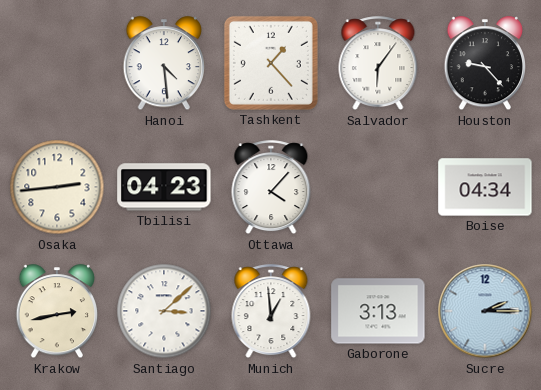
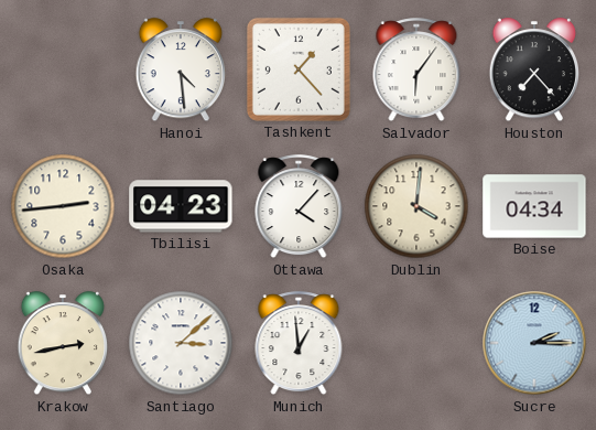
Houston: 9:23 -> 7:23 (533, 71)
Dublin: none -> 4:01 (416, 206)
Gaborone: 3:13 -> none (378, 311)
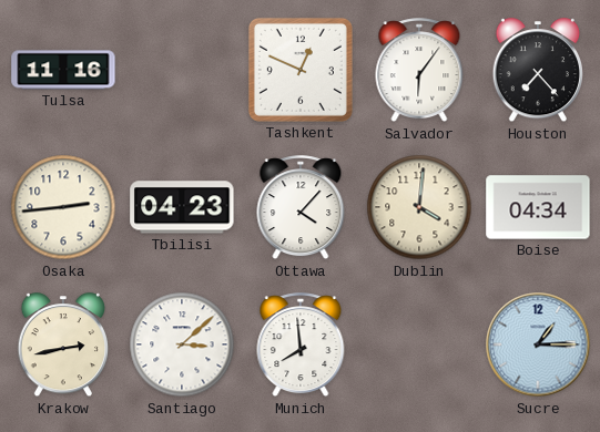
Tulsa: none -> 11:16 (63, 70)
Hanoi: 4:29 -> none (180, 71)
Tashkent: 1:23 -> 12:49 (301, 70)
Munich: 12:59 -> 7:59 (301, 346)
Sucre: 2:15 -> 1:15 (538, 344)
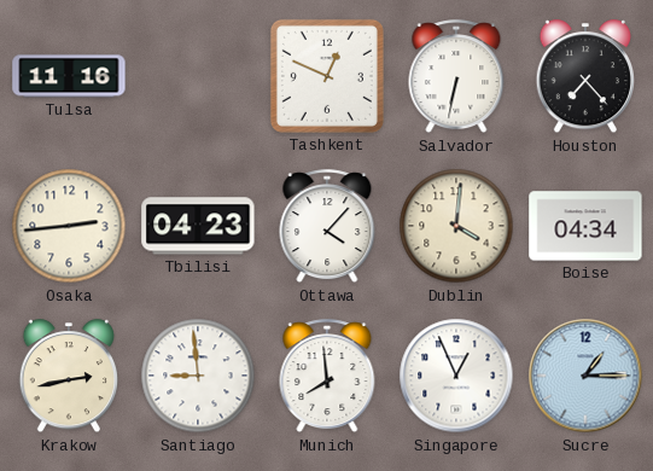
Salvador: 6:06 -> 6:32 (456, 77)
Santiago: 3:08 -> 8:59 (198, 376)
Singapore: none -> 12:56 (456, 376)
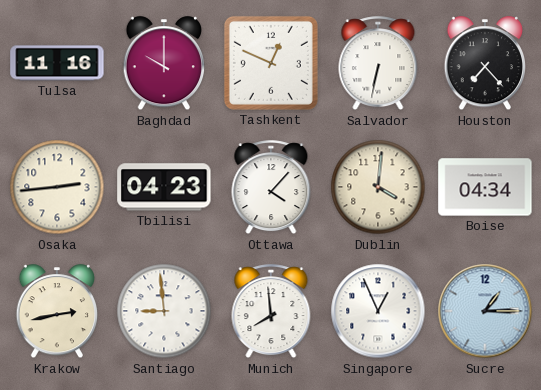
Baghdad: none -> 10:00 (163, 64)
